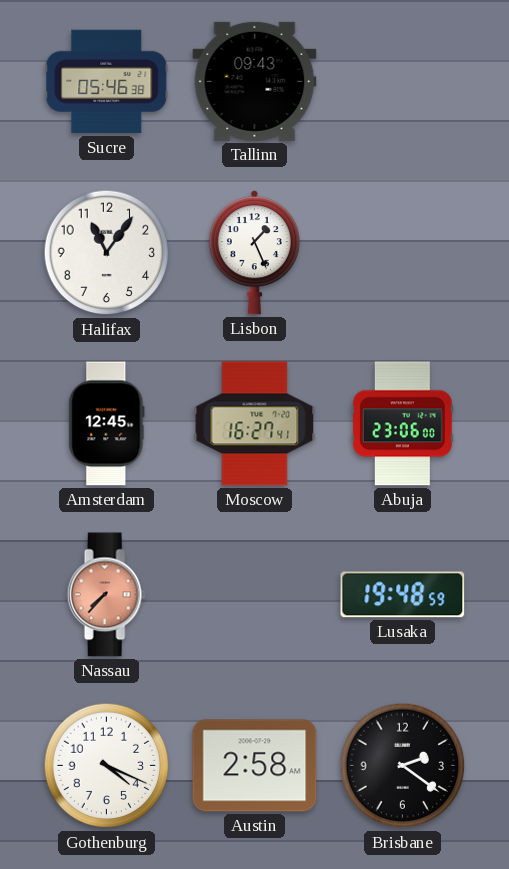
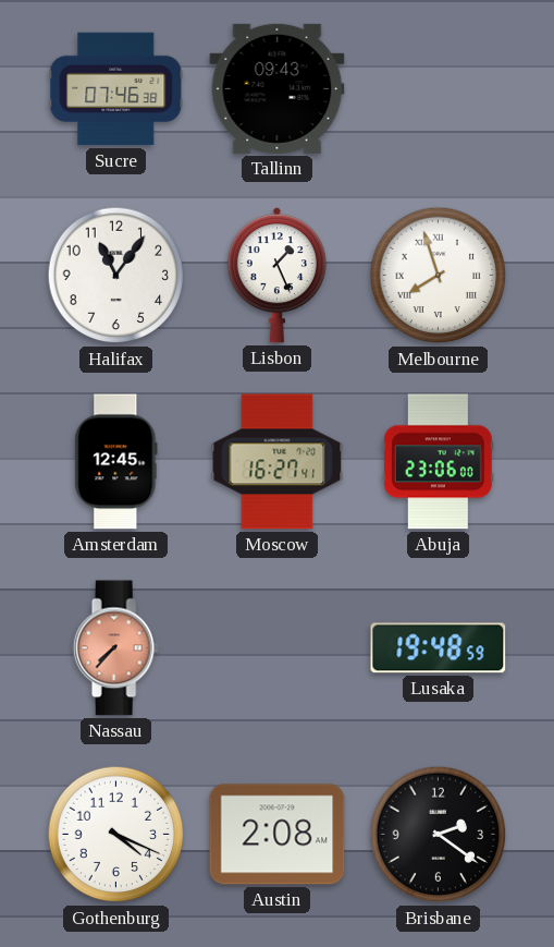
Sucre: 05:46 -> 07:46 (116, 89)
Melbourne: none -> 7:57 (439, 276)
Austin: 2:58 -> 2:08 (278, 835)
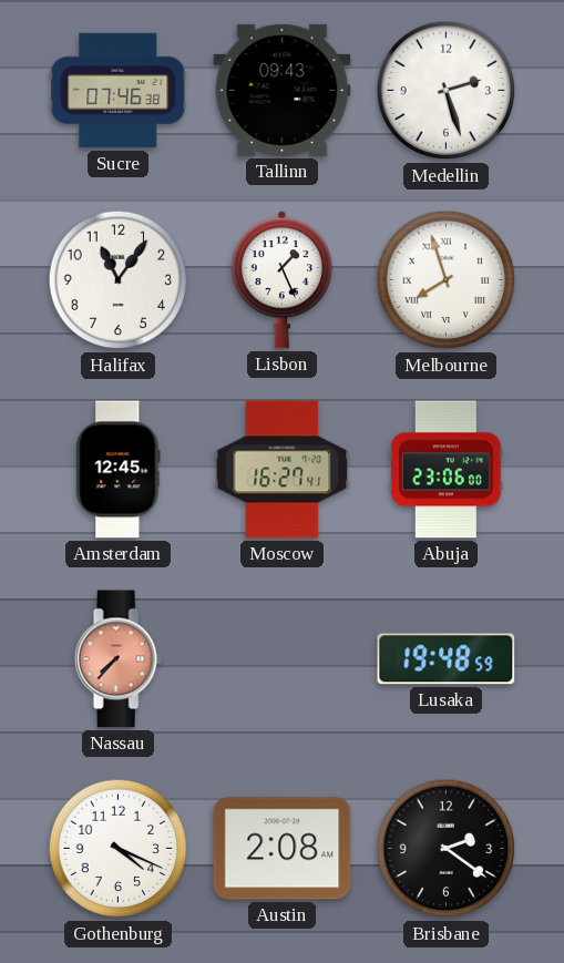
Medellin: none -> 2:27 (447, 91)
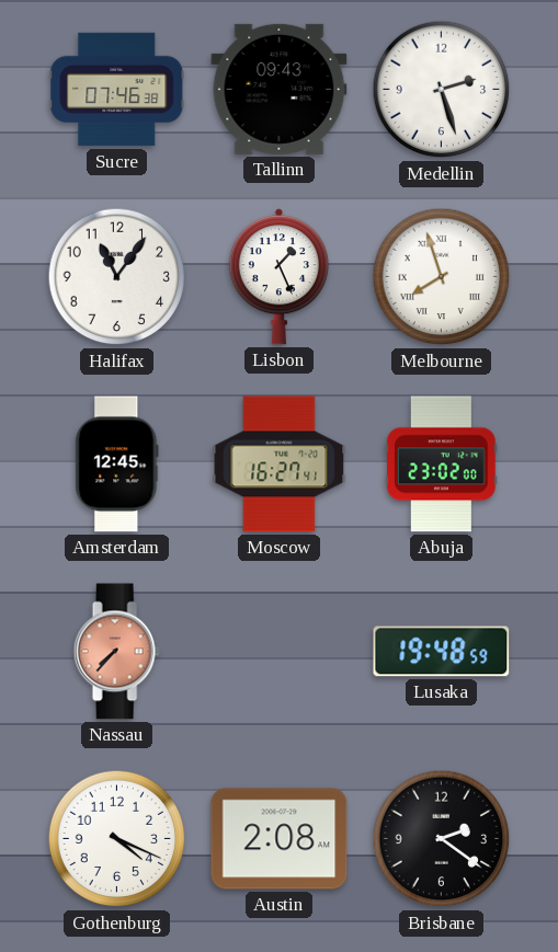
Abuja: 23:06 -> 23:02 (441, 464)
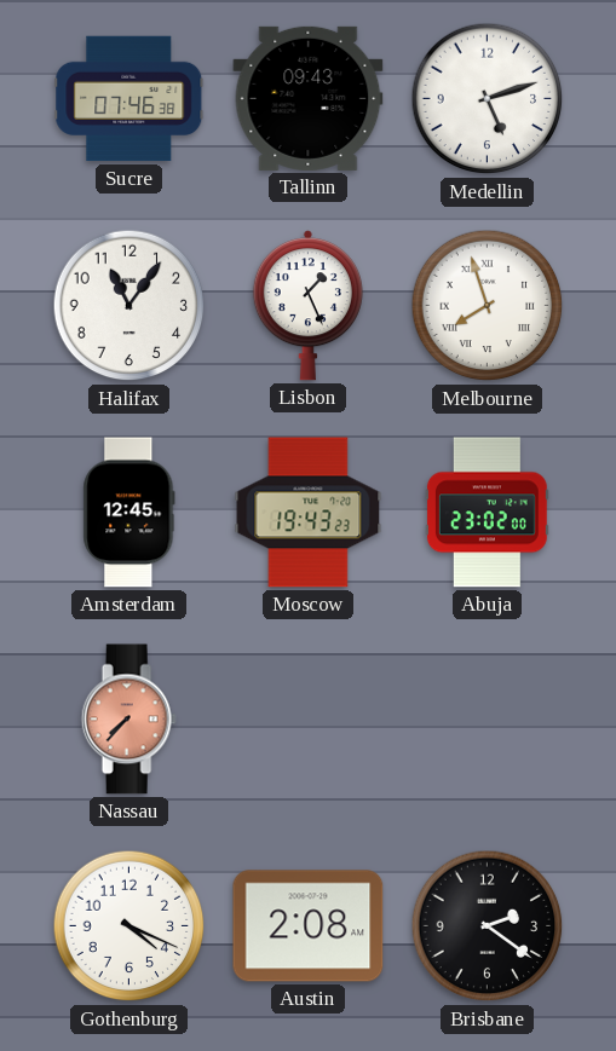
Medellin: 2:27 -> 5:12 (488, 99)
Moscow: 16:27 -> 19:43 (309, 513)
Lusaka: 19:48 -> none (442, 652)
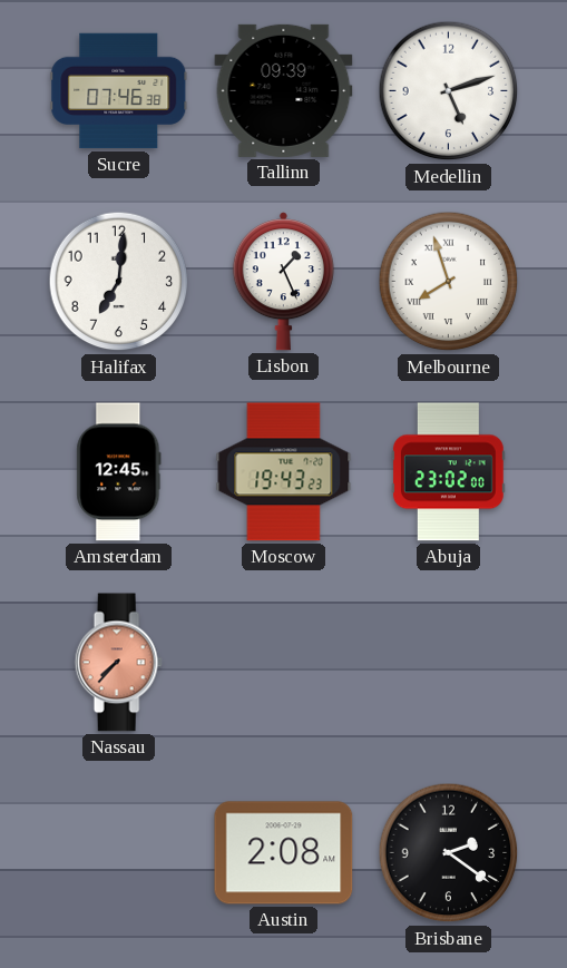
Tallinn: 09:43 -> 09:39 (284, 90)
Halifax: 11:06 -> 7:01 (119, 282)
Gothenburg: 4:19 -> none (129, 926)
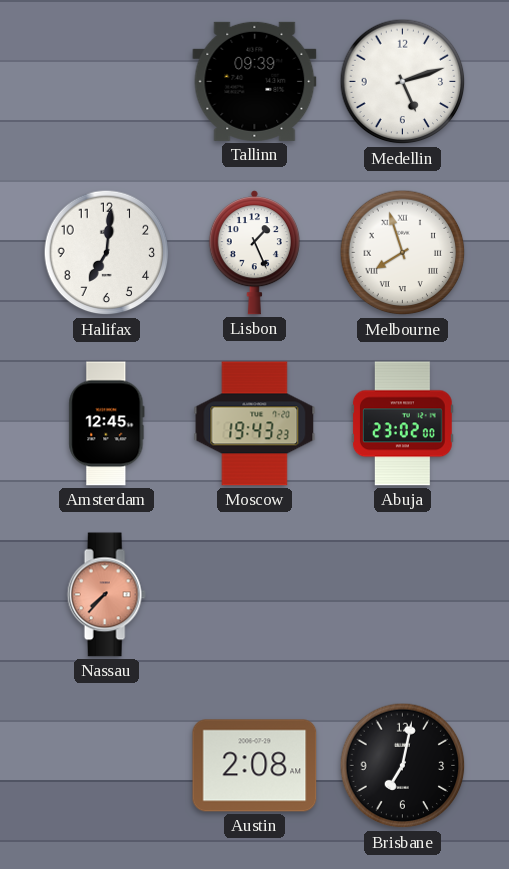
Sucre: 07:46 -> none (119, 91)
Brisbane: 2:21 -> 7:02 (403, 766)
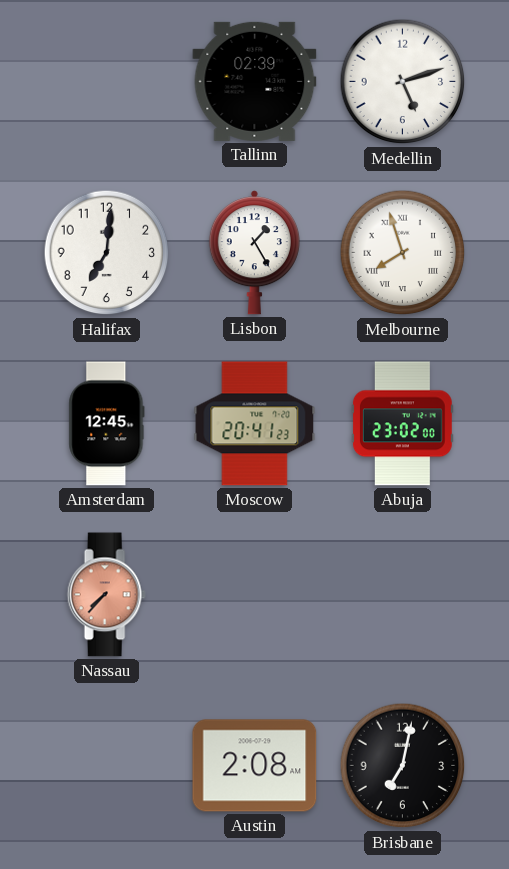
Tallinn: 09:39 -> 02:39 (255, 81)
Lisbon: 1:26 -> 1:25 (254, 253)
Moscow: 19:43 -> 20:41 (255, 424)
